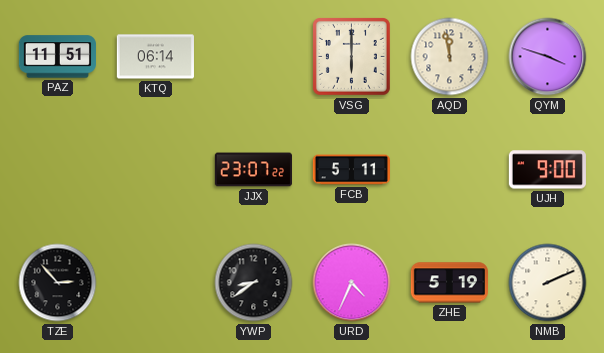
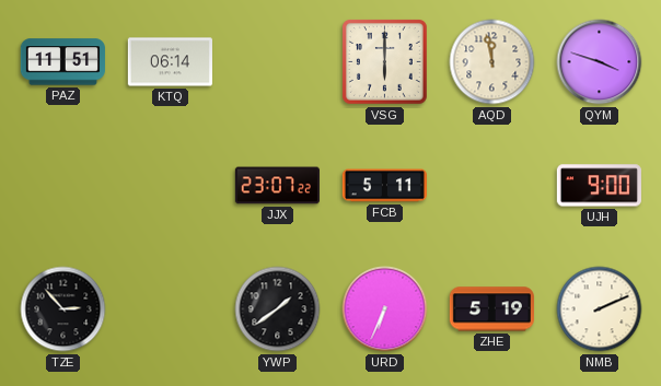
YWP: 8:39 -> 1:39 (278, 309)
URD: 4:34 -> 6:34 (385, 309)
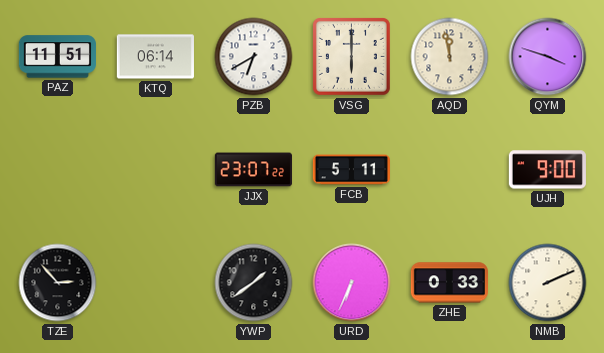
PZB: none -> 6:40 (254, 57)
ZHE: 5:19 -> 0:33 (449, 283)
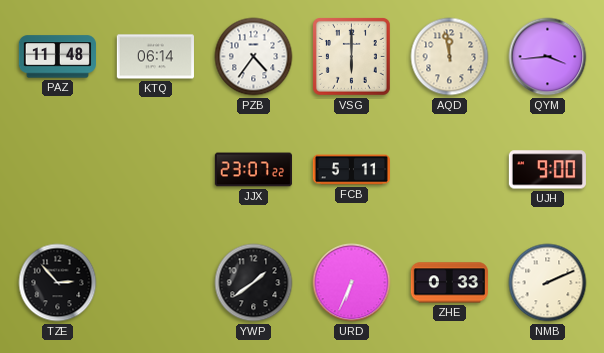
PAZ: 11:51 -> 11:48 (57, 57)
PZB: 6:40 -> 4:36 (254, 57)
QYM: 3:48 -> 3:44 (548, 57)
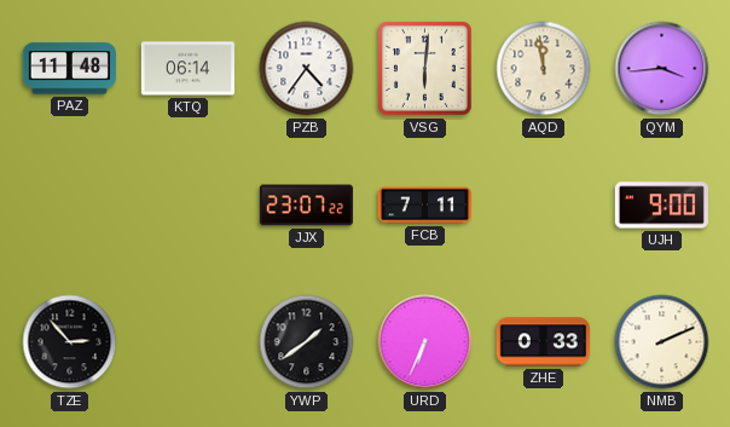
VSG: 6:00 -> 6:01 (424, 68)
FCB: 5:11 -> 7:11 (424, 206)
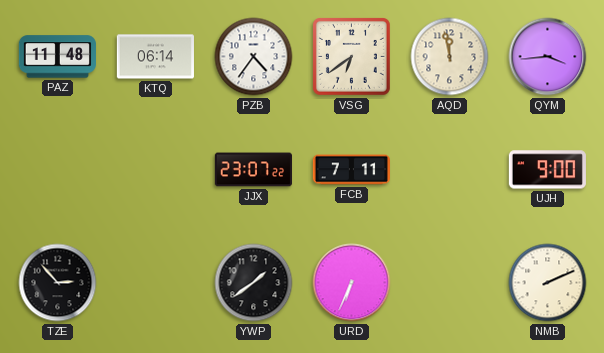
VSG: 6:01 -> 6:39 (351, 56)
ZHE: 0:33 -> none (543, 342)
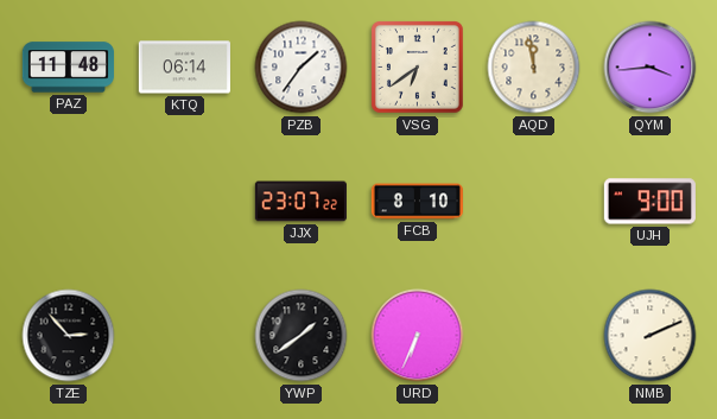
PZB: 4:36 -> 1:36 (302, 68)
FCB: 7:11 -> 8:10 (417, 202)
